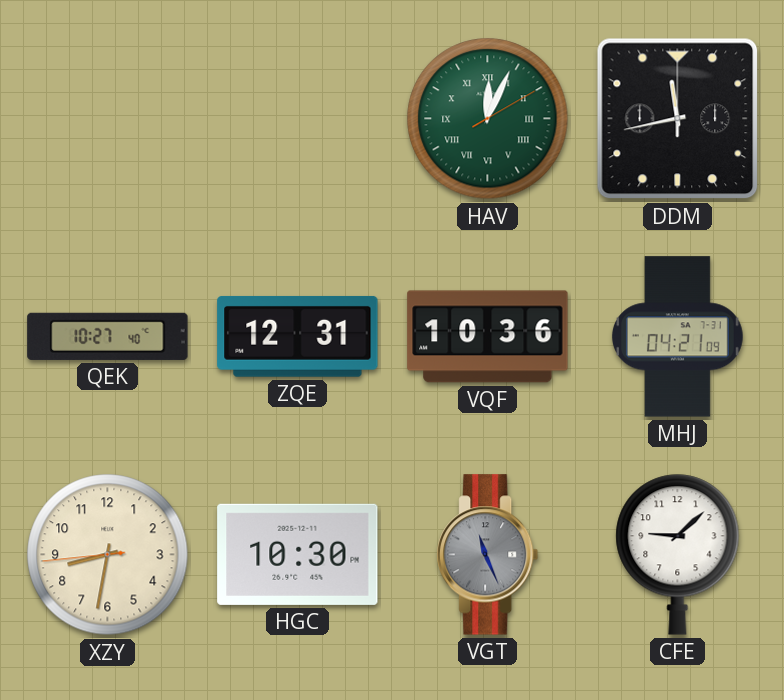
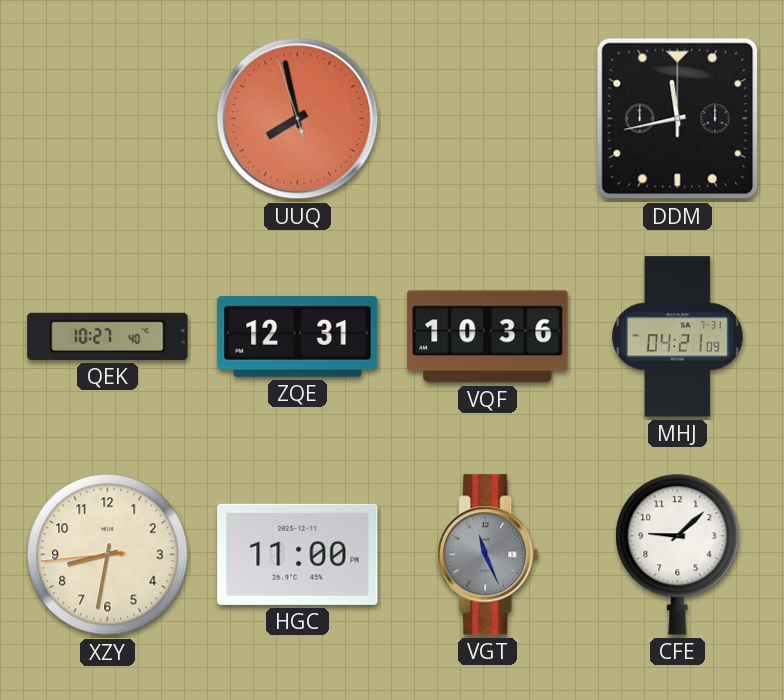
UUQ: none -> 7:57 (298, 119)
HAV: 12:04 -> none (488, 119)
HGC: 10:30 -> 11:00 (298, 554)
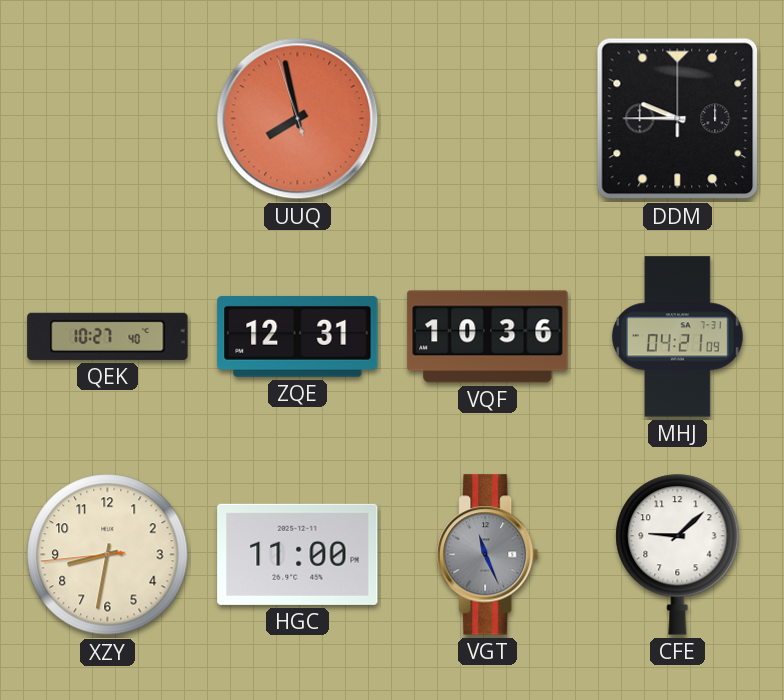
DDM: 11:43 -> 9:45 (678, 119)
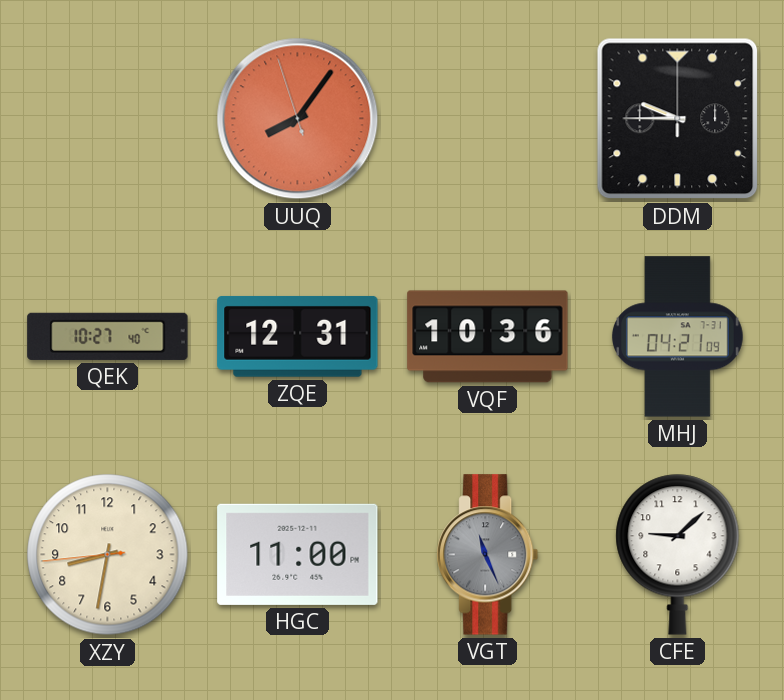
UUQ: 7:57 -> 8:05 (298, 119)
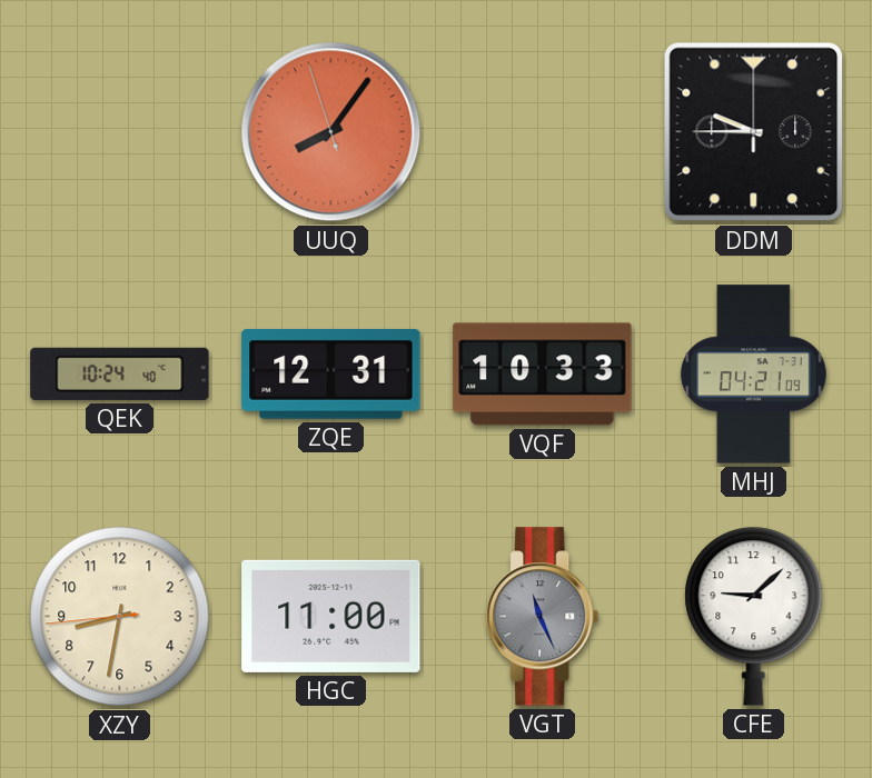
QEK: 10:27 -> 10:24 (120, 373)
VQF: 10:36 -> 10:33 (543, 375)
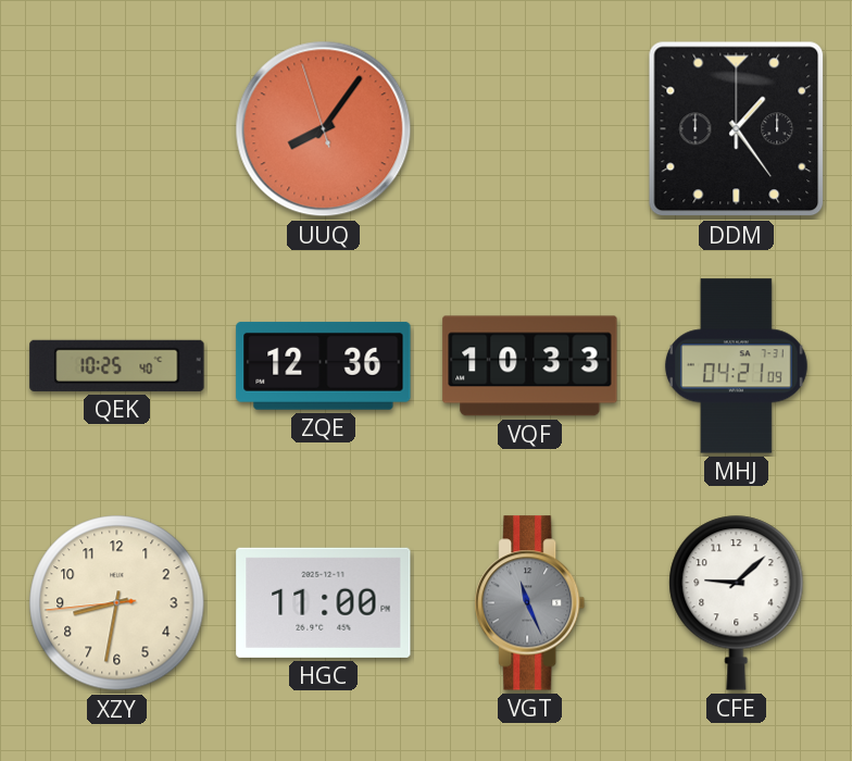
DDM: 9:45 -> 1:24 (737, 129)
QEK: 10:24 -> 10:25 (117, 365)
ZQE: 12:31 -> 12:36 (324, 365)
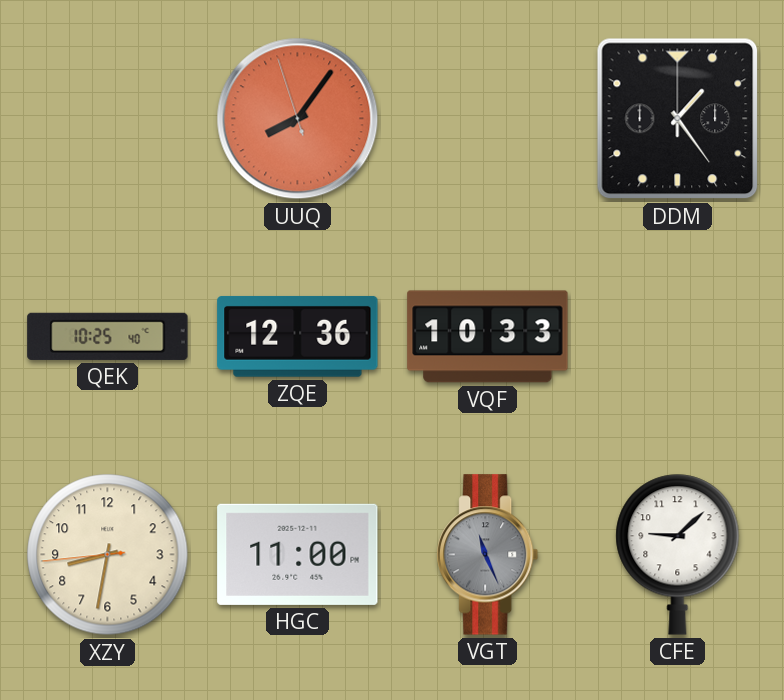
MHJ: 04:21 -> none (736, 366)
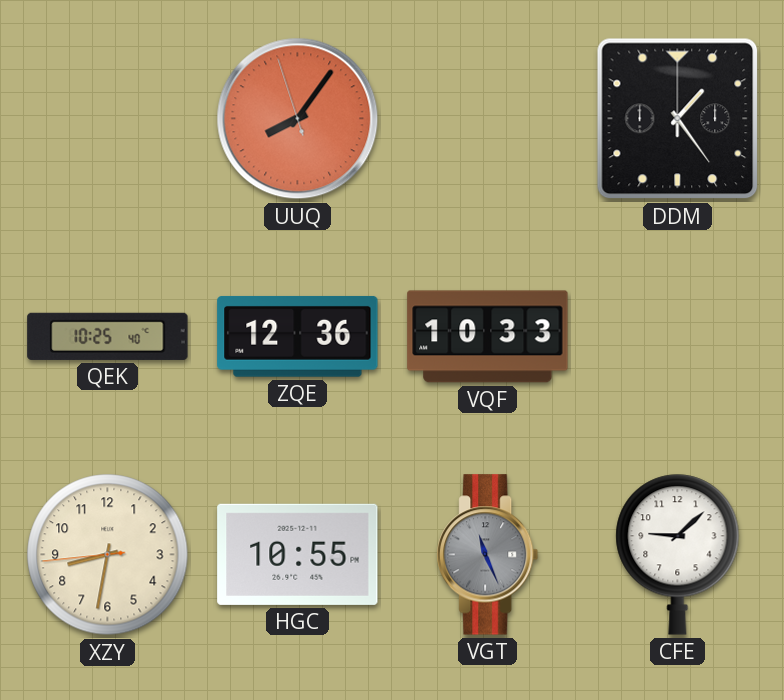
HGC: 11:00 -> 10:55 (298, 554)
